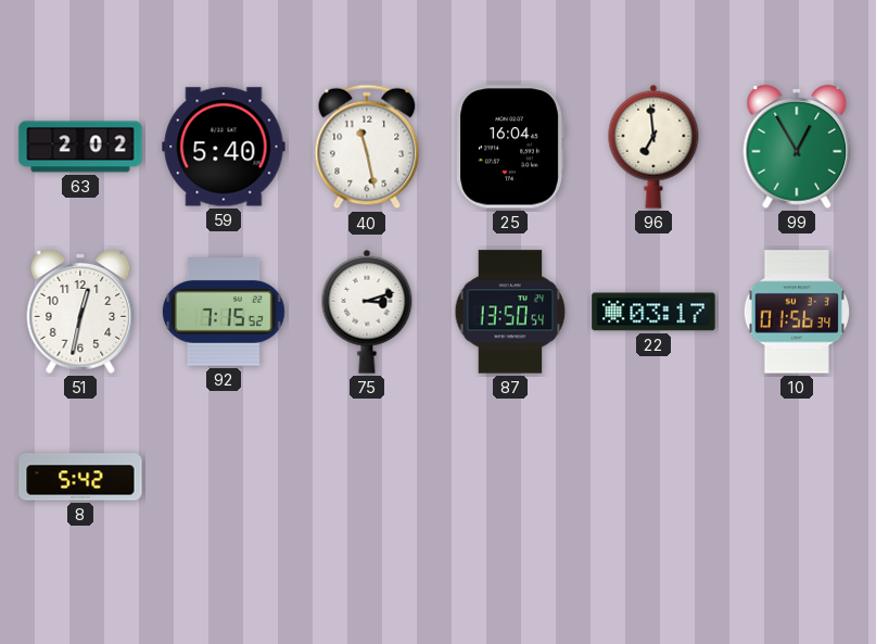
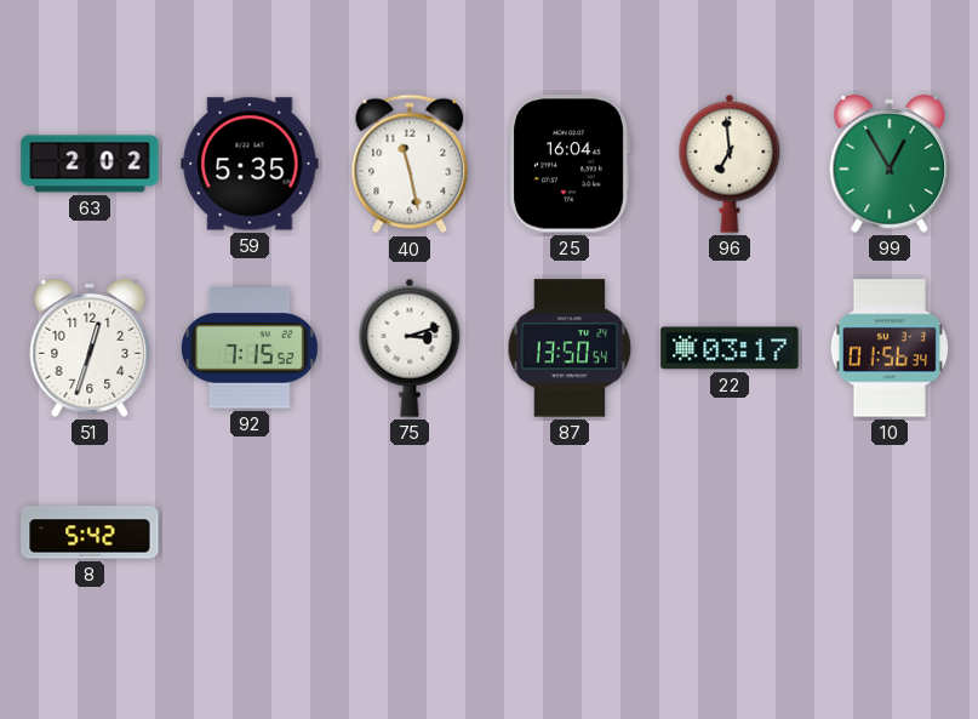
59: 5:40 -> 5:35 (250, 164)
51: 12:32 -> 12:33 (90, 349)
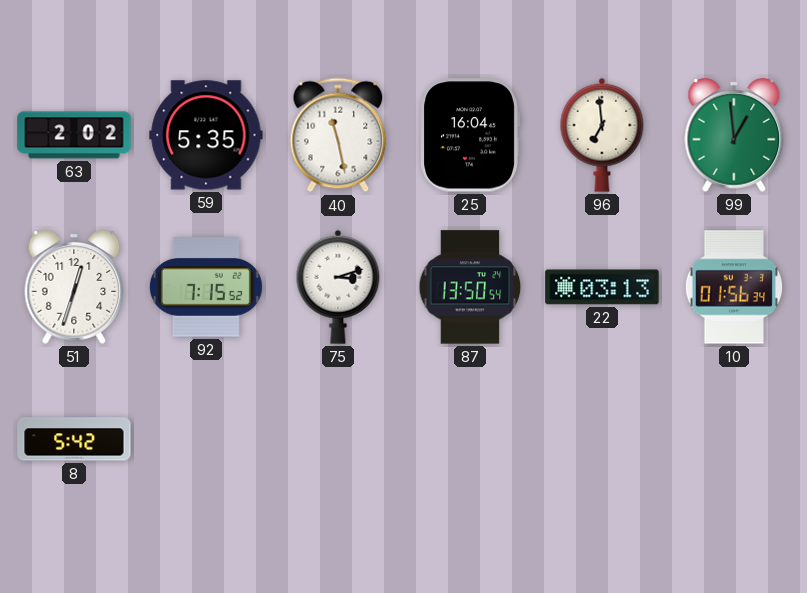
99: 12:55 -> 12:59 (734, 136)
22: 03:17 -> 03:13 (602, 287)
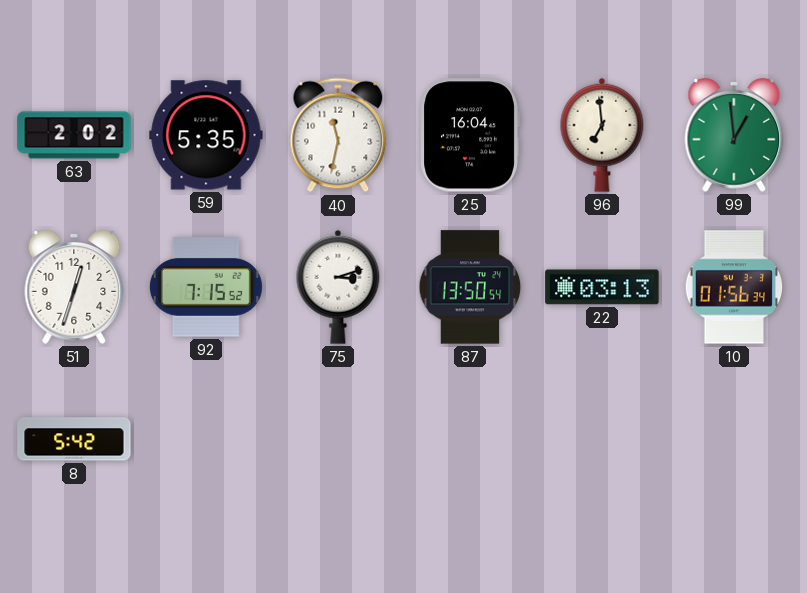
40: 11:28 -> 11:32 (338, 135)
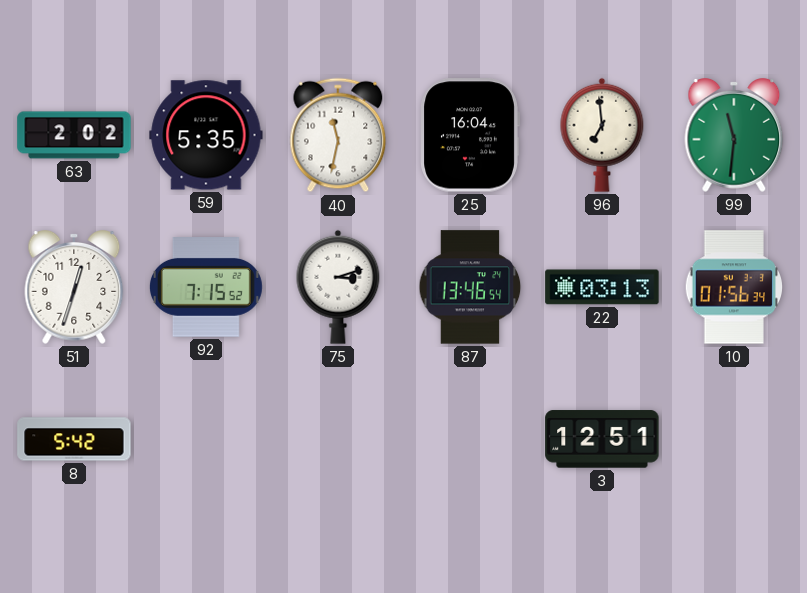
99: 12:59 -> 11:31 (734, 136)
87: 13:50 -> 13:46 (470, 287)
3: none -> 12:51 (602, 439)
